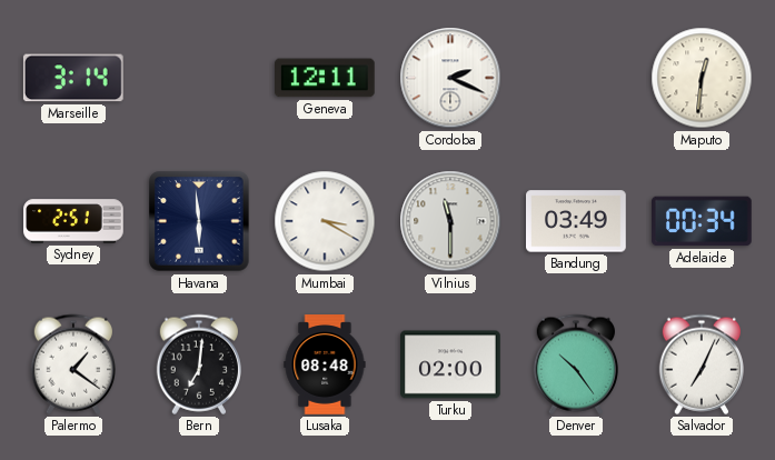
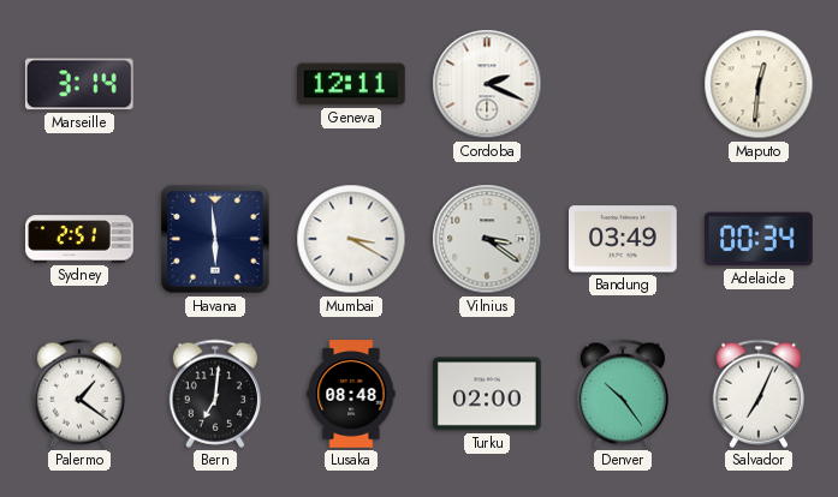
Vilnius: 11:30 -> 3:21 (487, 239)
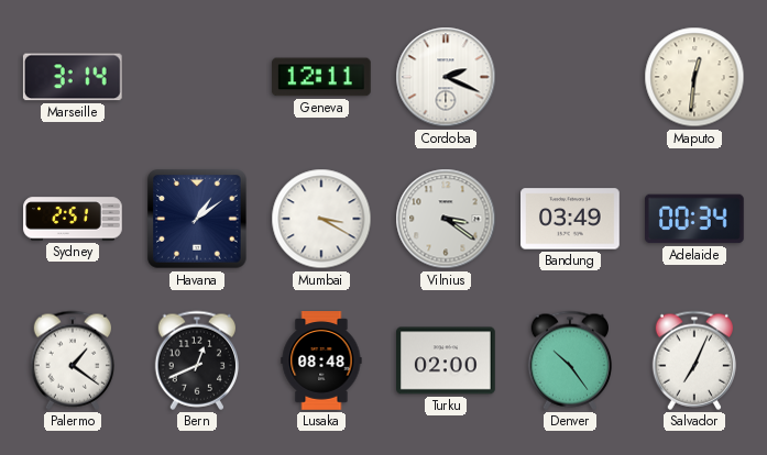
Havana: 5:59 -> 1:09 (197, 219)
Bern: 7:01 -> 12:41 (196, 360)
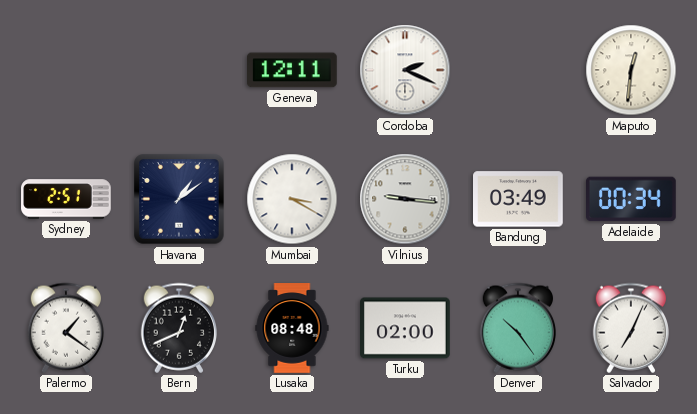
Marseille: 3:14 -> none (73, 77)
Vilnius: 3:21 -> 9:16 (405, 199)
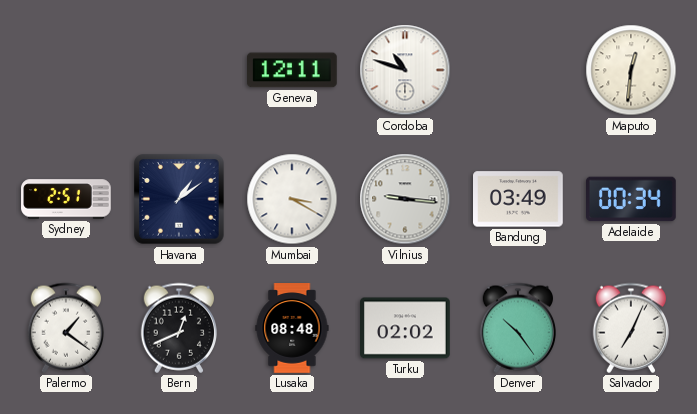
Cordoba: 2:19 -> 10:48 (405, 70)
Turku: 02:00 -> 02:02 (406, 328)
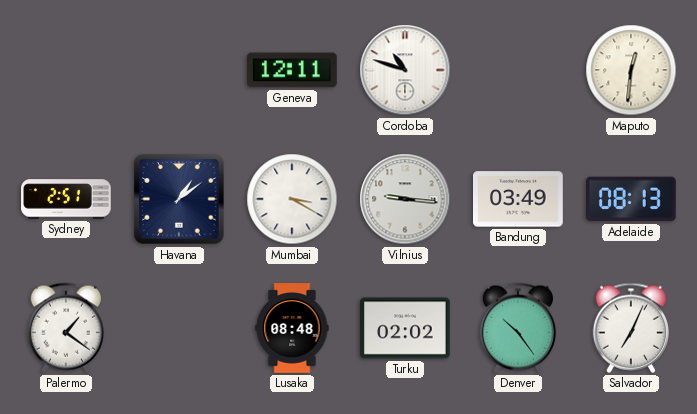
Adelaide: 00:34 -> 08:13 (632, 199)
Bern: 12:41 -> none (178, 328)
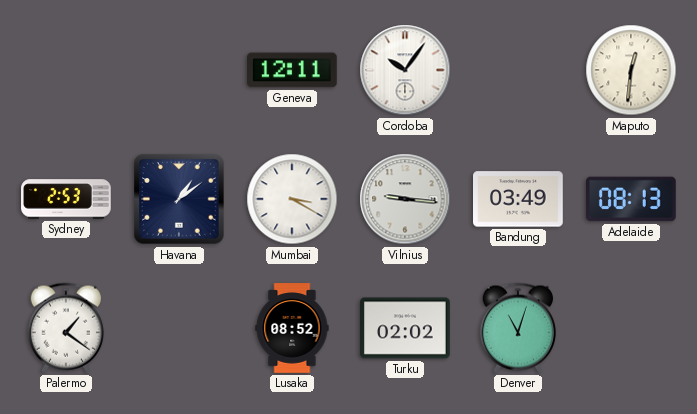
Cordoba: 10:48 -> 10:06 (405, 70)
Sydney: 2:51 -> 2:53 (66, 199)
Lusaka: 08:48 -> 08:52 (292, 328)
Denver: 10:24 -> 11:03 (517, 328)
Salvador: 7:04 -> none (630, 328)
